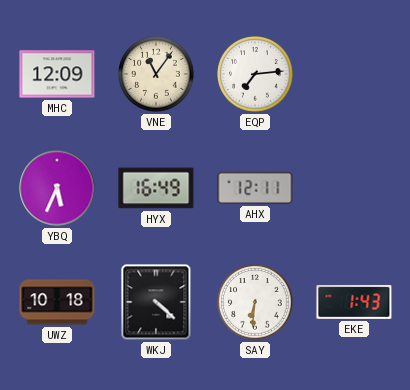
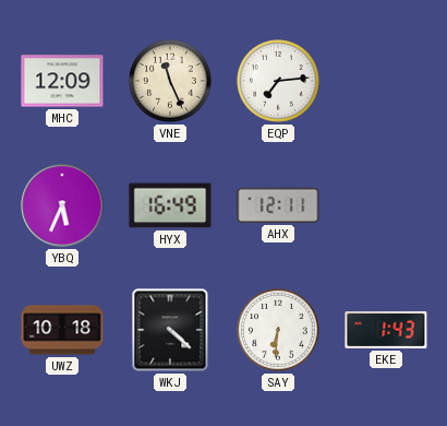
VNE: 11:06 -> 11:26 (170, 81)
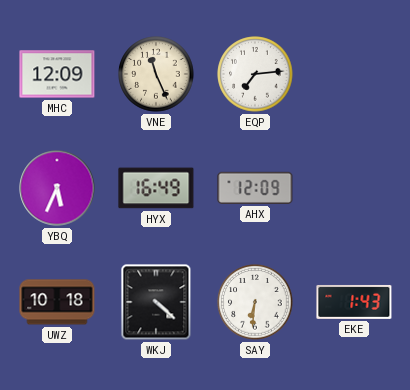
AHX: 12:11 -> 12:09 (255, 188)
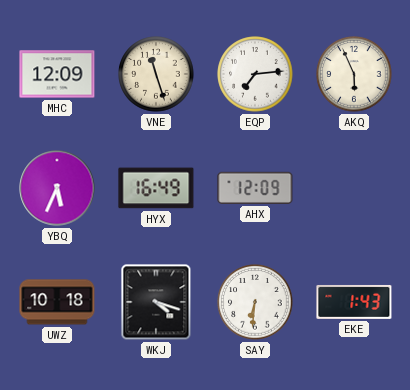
VNE: 11:26 -> 11:27 (156, 74)
AKQ: none -> 5:56 (354, 74)
WKJ: 4:22 -> 4:18 (156, 302)
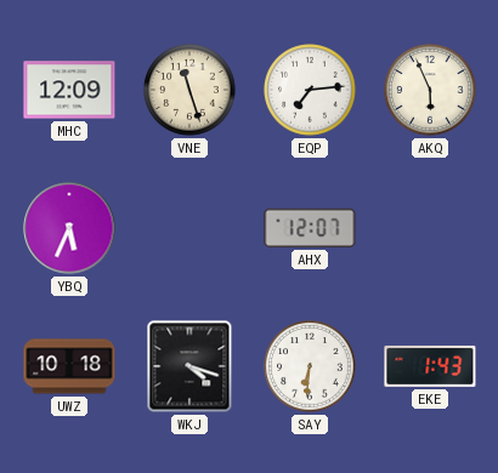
HYX: 16:49 -> none (156, 188)
AHX: 12:09 -> 12:07 (310, 228)
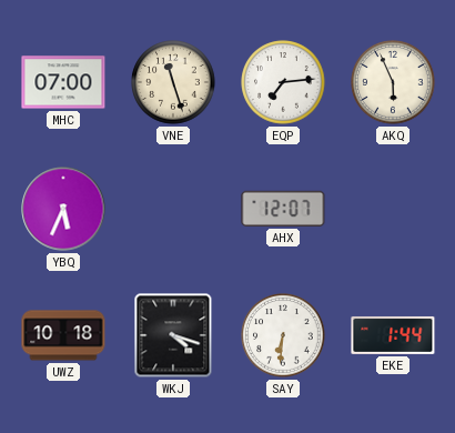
MHC: 12:09 -> 07:00 (63, 82)
EKE: 1:43 -> 1:44 (393, 335)
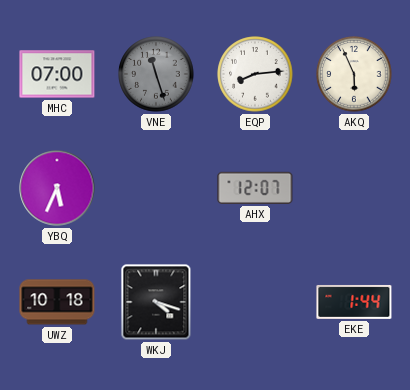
VNE dial: cream -> grey (156, 74)
EQP: 7:14 -> 8:14 (255, 74)
SAY: 6:31 -> none (283, 335)
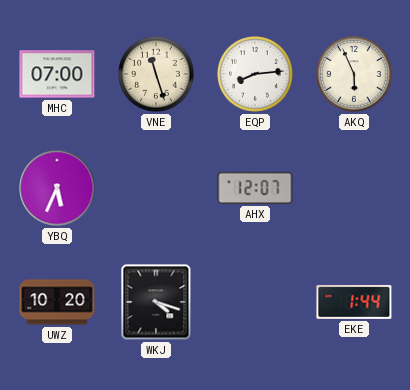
VNE dial: grey -> cream (156, 74)
UWZ: 10:18 -> 10:20 (57, 302)
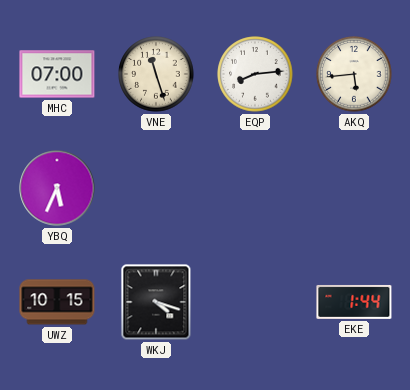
AKQ: 5:56 -> 5:44 (354, 74)
AHX: 12:07 -> none (255, 188)
UWZ: 10:20 -> 10:15 (57, 302)
